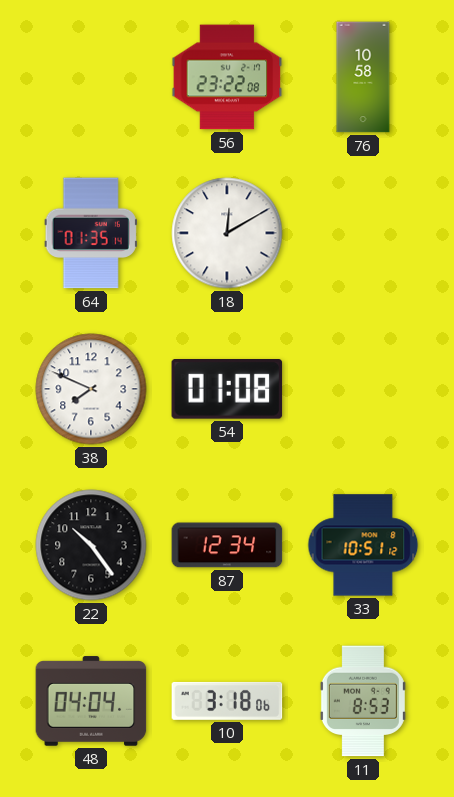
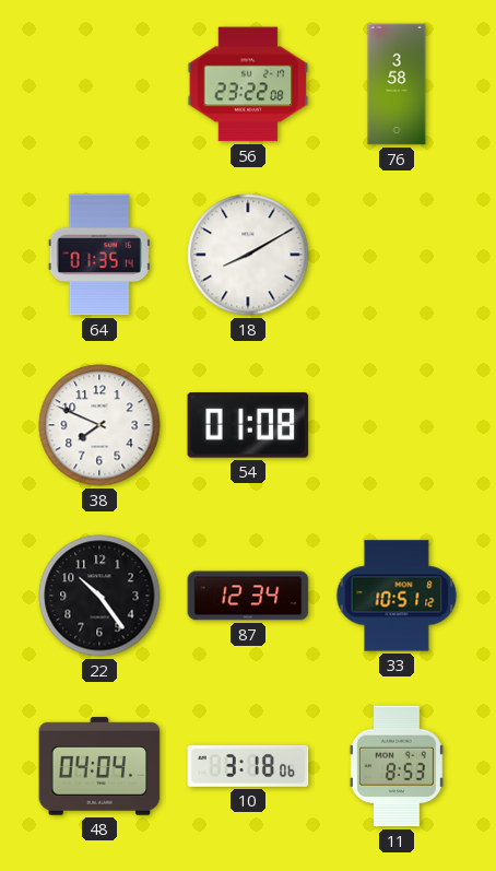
76: 10:58 -> 3:58 (397, 84)
18: 12:10 -> 8:10 (248, 255)
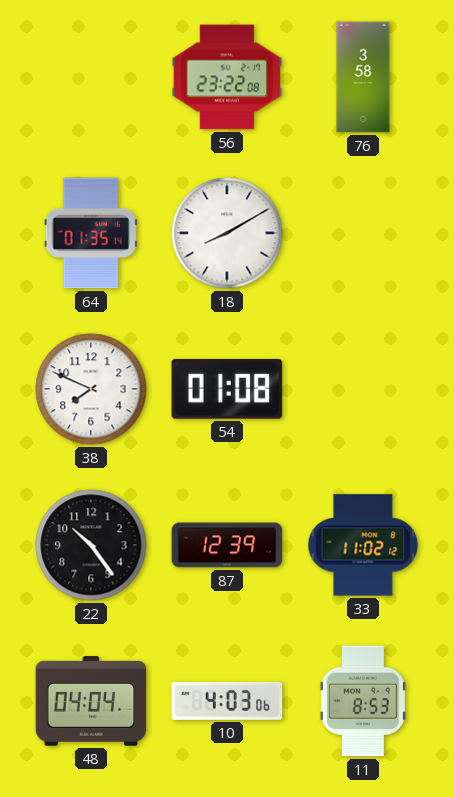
87: 12:34 -> 12:39 (227, 545)
33: 10:51 -> 11:02 (363, 545)
10: 3:18 -> 4:03 (227, 701)
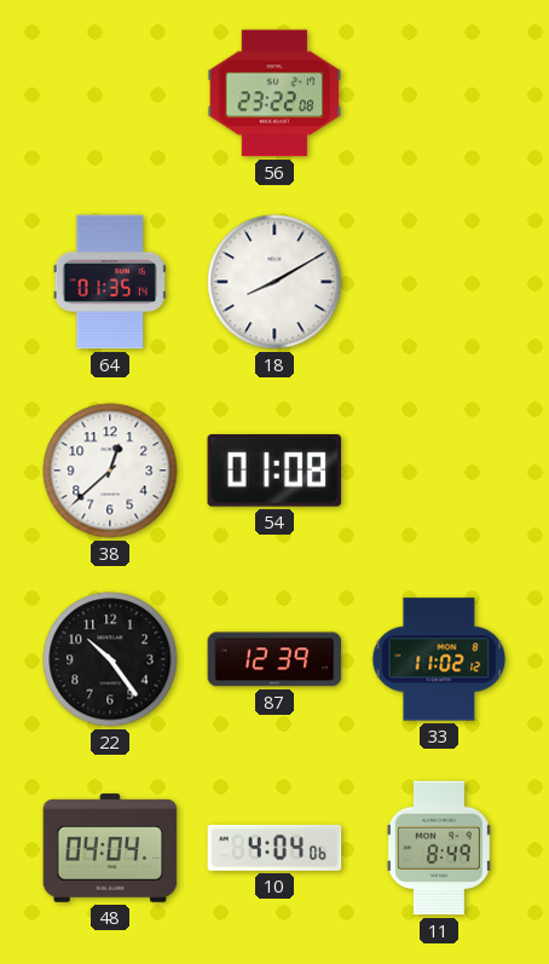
76: 3:58 -> none (363, 77)
38: 7:49 -> 12:38 (110, 471)
10: 4:03 -> 4:04 (274, 848)
11: 8:53 -> 8:49 (439, 848)
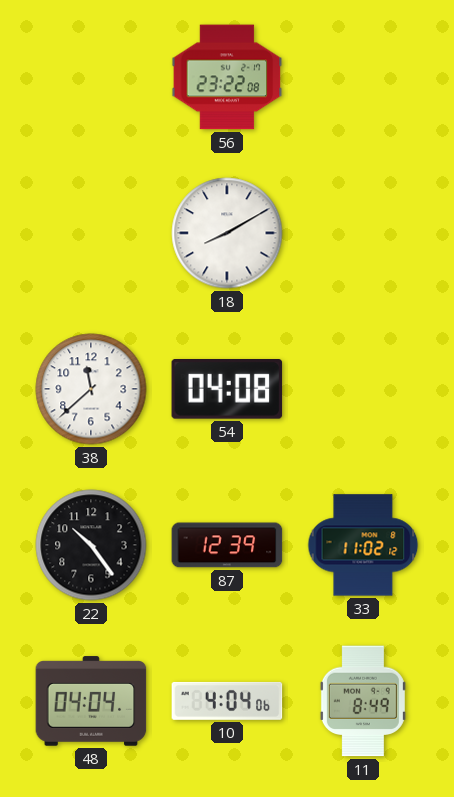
64: 01:35 -> none (110, 282)
38: 12:38 -> 11:38 (91, 389)
54: 01:08 -> 04:08 (227, 390)
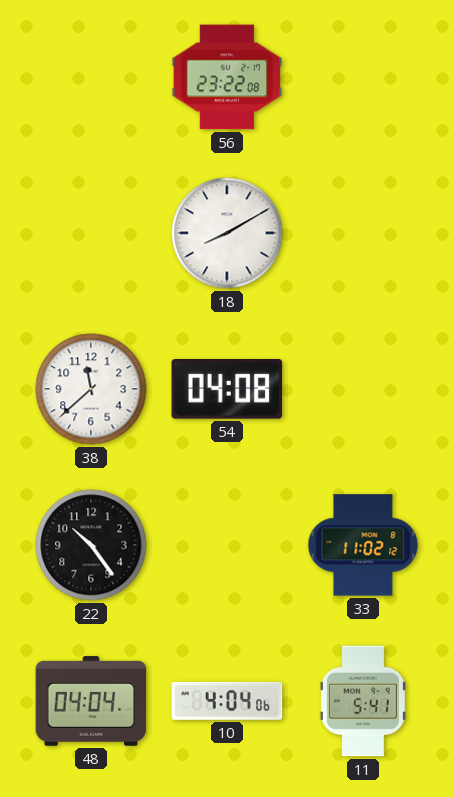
87: 12:39 -> none (227, 545)
11: 8:49 -> 5:41 (363, 701)
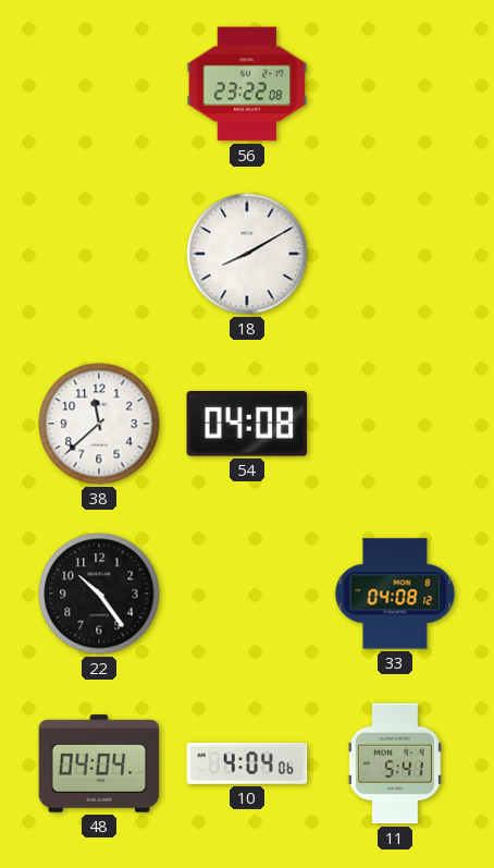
33: 11:02 -> 04:08 (395, 594)
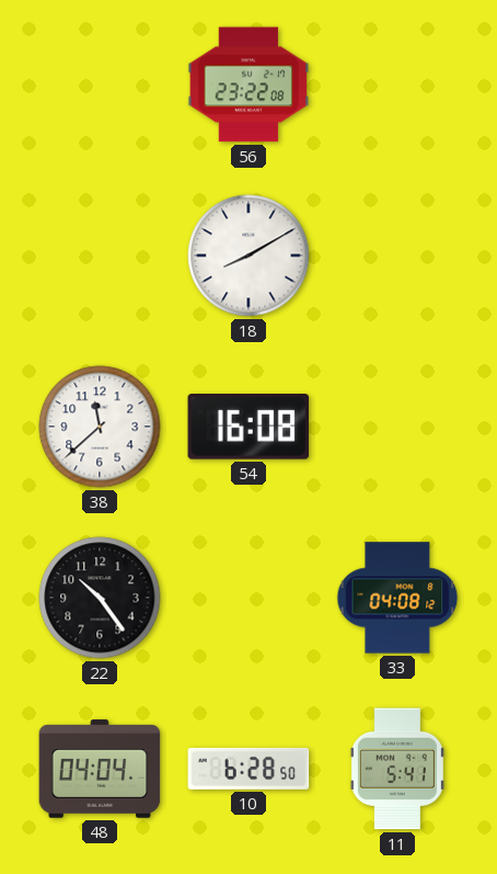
54: 04:08 -> 16:08 (248, 428)
10: 4:04 -> 6:28 (248, 769)
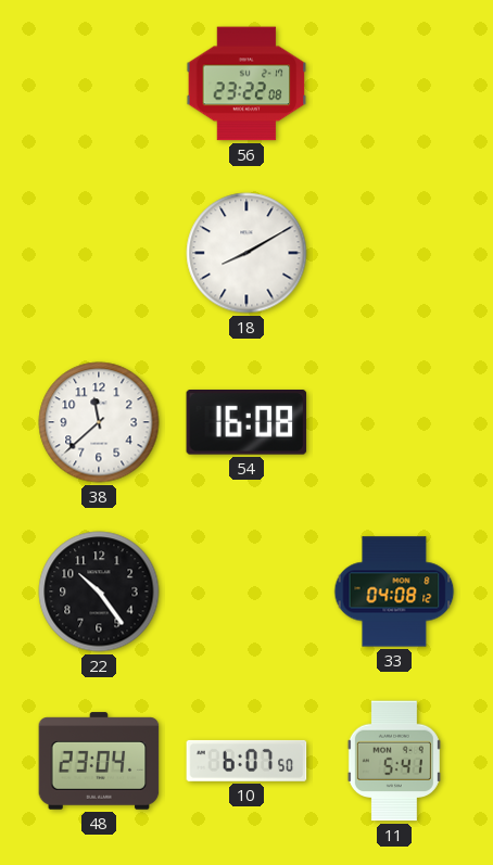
48: 04:04 -> 23:04 (99, 761)
10: 6:28 -> 6:07 (246, 761)
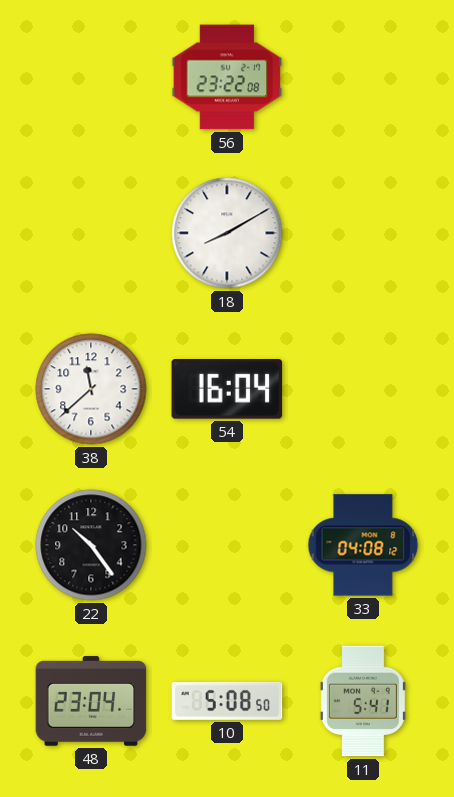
54: 16:08 -> 16:04 (227, 390)
10: 6:07 -> 5:08 (227, 701)
